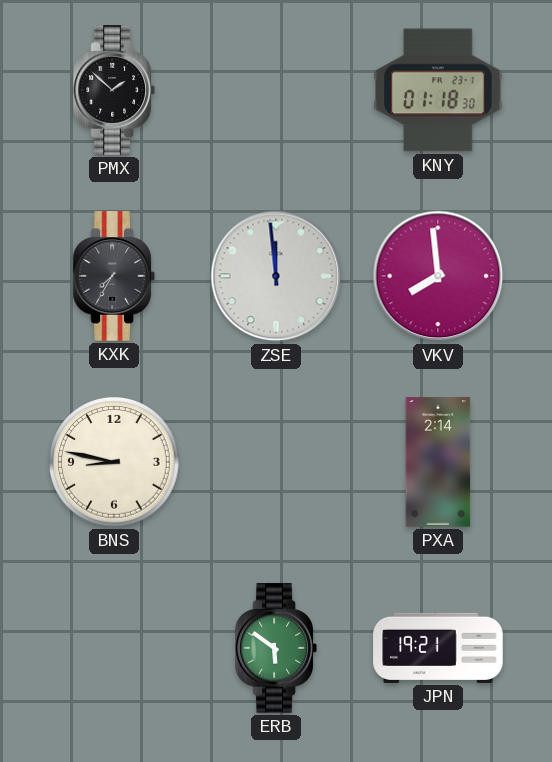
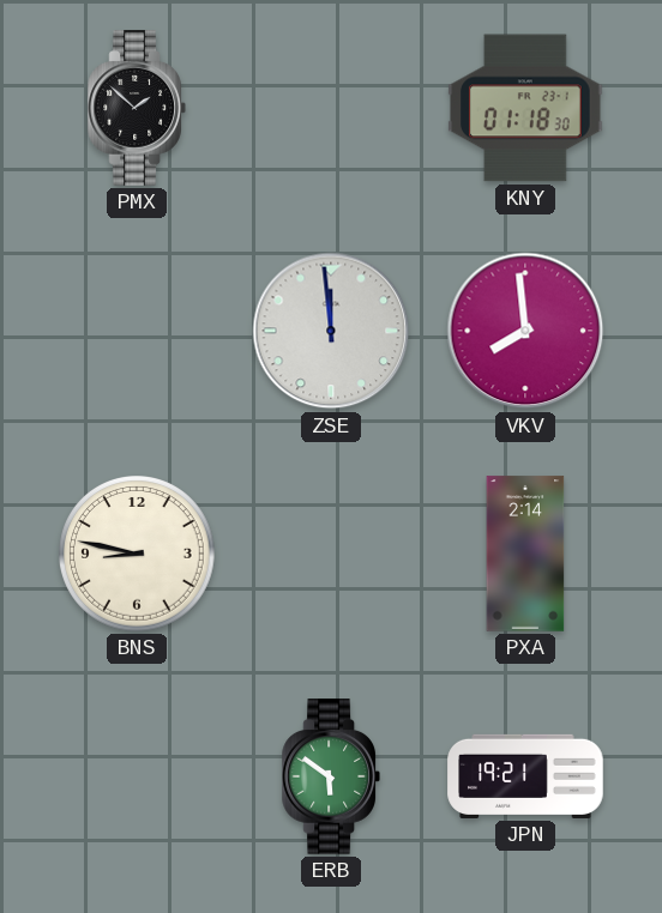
KXK: 7:35 -> none (114, 276)
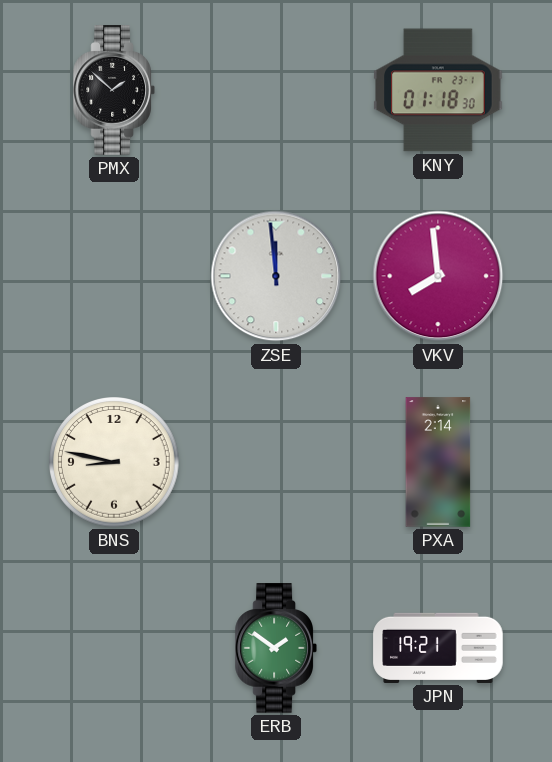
ERB: 5:51 -> 1:51 (276, 648)
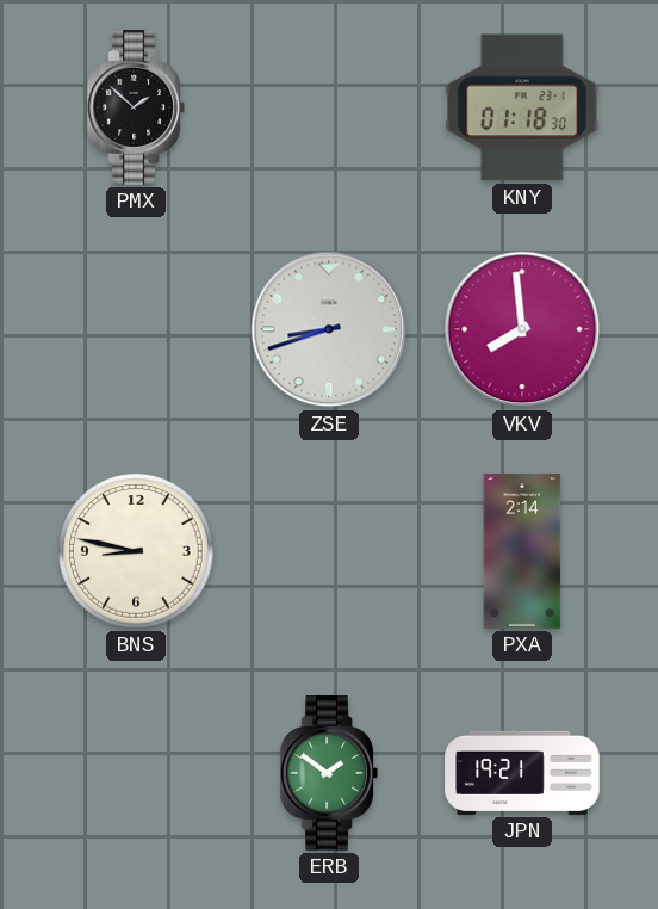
ZSE: 11:59 -> 8:42 (329, 329)
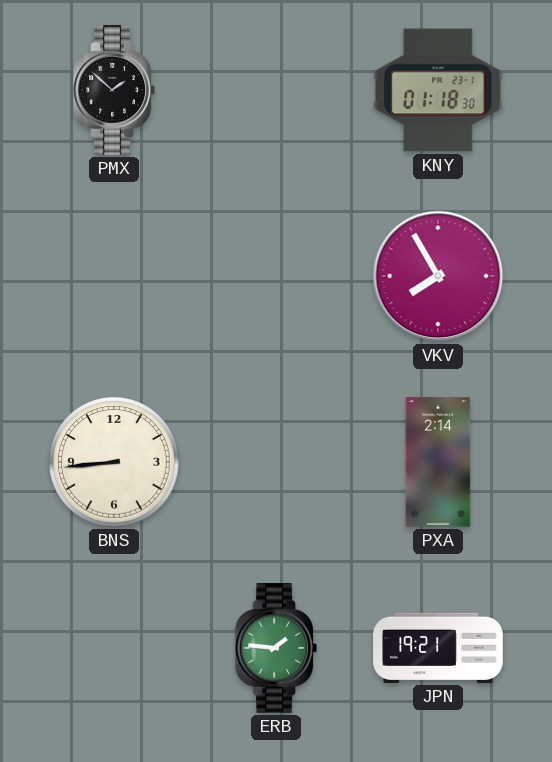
ZSE: 8:42 -> none (329, 329)
VKV: 7:59 -> 7:55 (438, 276)
BNS: 8:47 -> 8:44 (115, 463)
ERB: 1:51 -> 1:46 (276, 648)
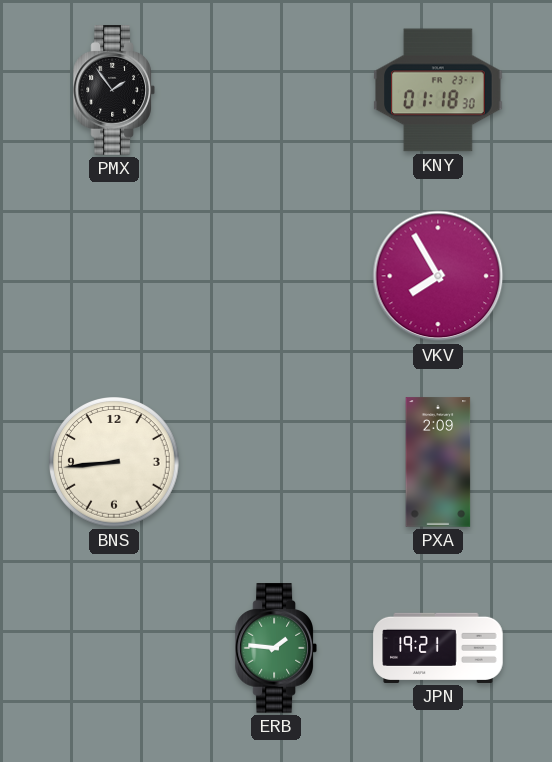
PMX: 1:52 -> 1:54 (114, 90)
PXA: 2:14 -> 2:09 (438, 462)
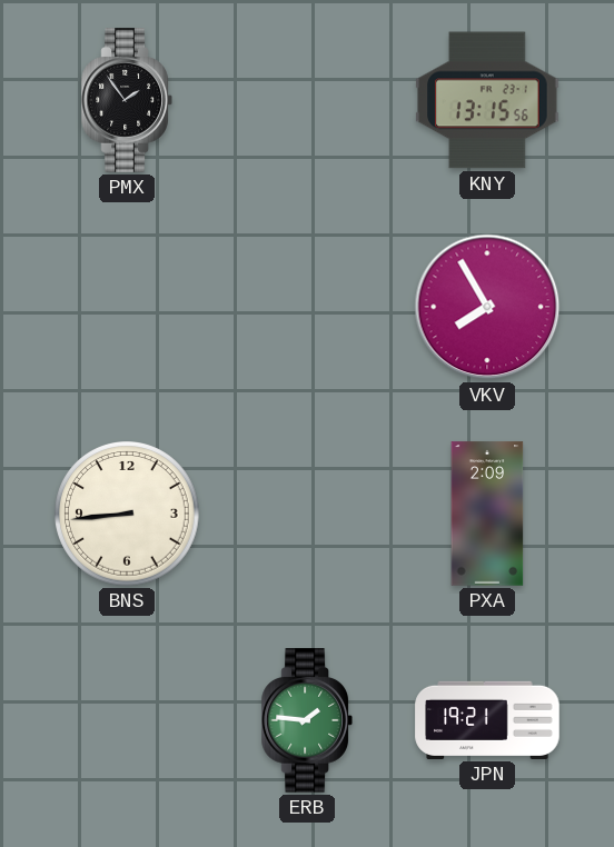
KNY: 01:18 -> 13:15 (487, 100)
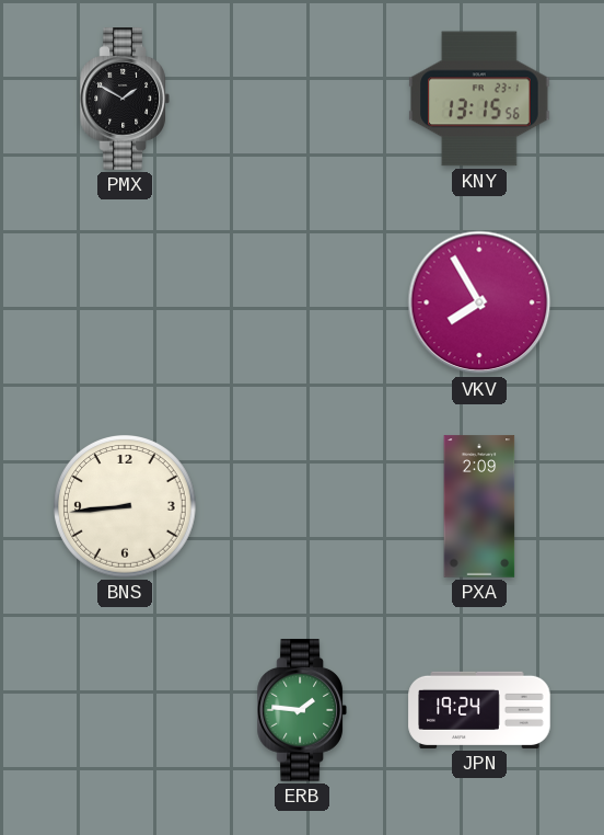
PMX: 1:54 -> 1:50 (125, 99)
JPN: 19:21 -> 19:24 (479, 710)
